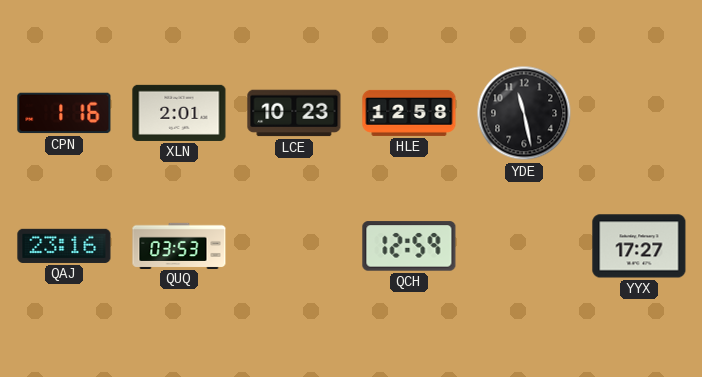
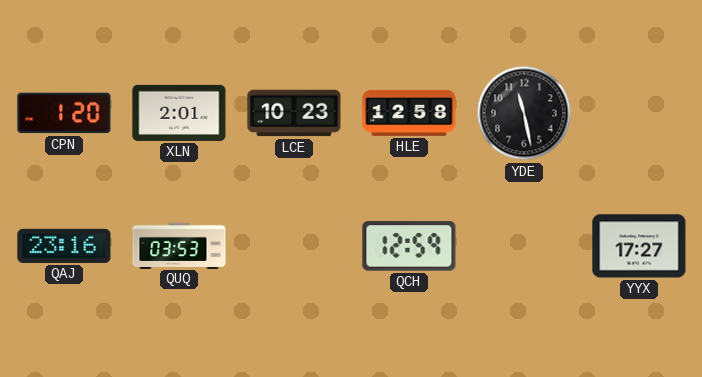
CPN: 1:16 -> 1:20 (64, 113)
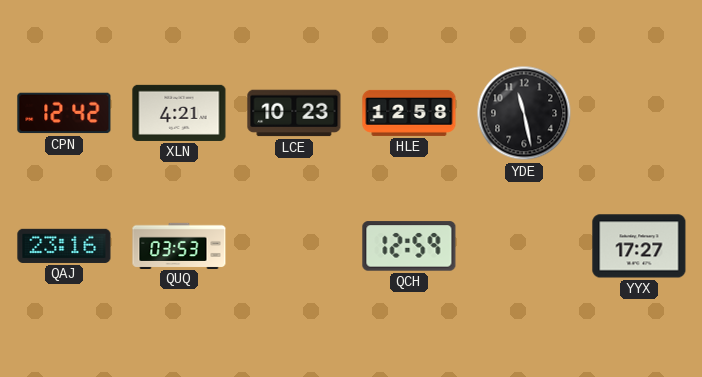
CPN: 1:20 -> 12:42 (64, 113)
XLN: 2:01 -> 4:21 (179, 113)
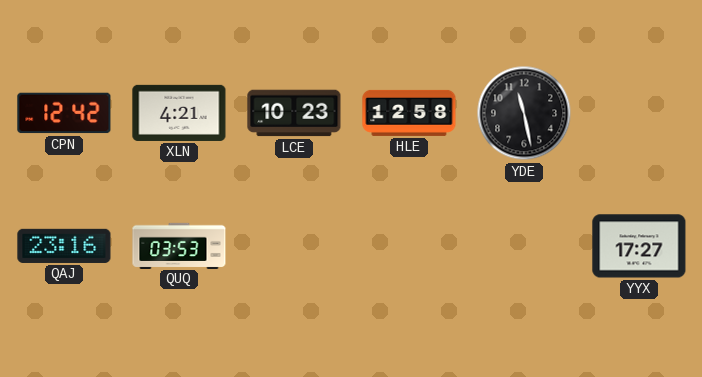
QCH: 12:59 -> none (409, 246)
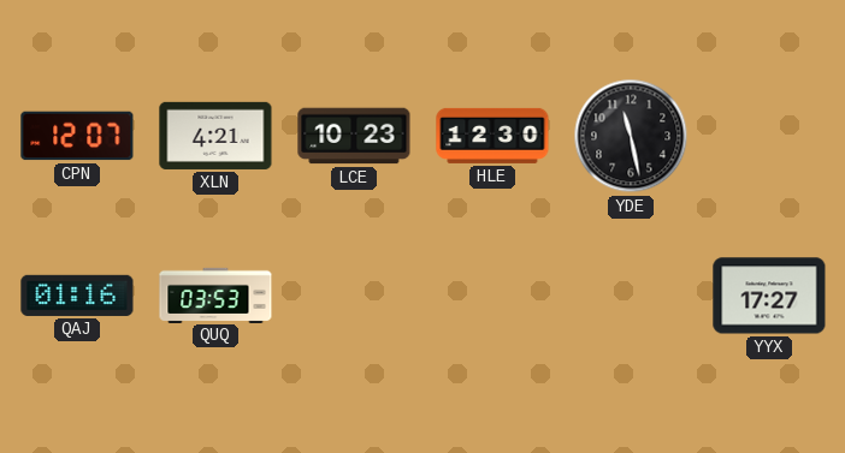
CPN: 12:42 -> 12:07 (77, 136)
HLE: 12:58 -> 12:30 (492, 136)
QAJ: 23:16 -> 01:16 (77, 296)
